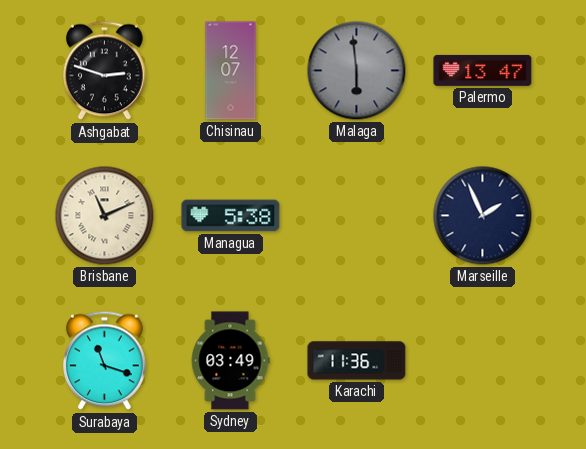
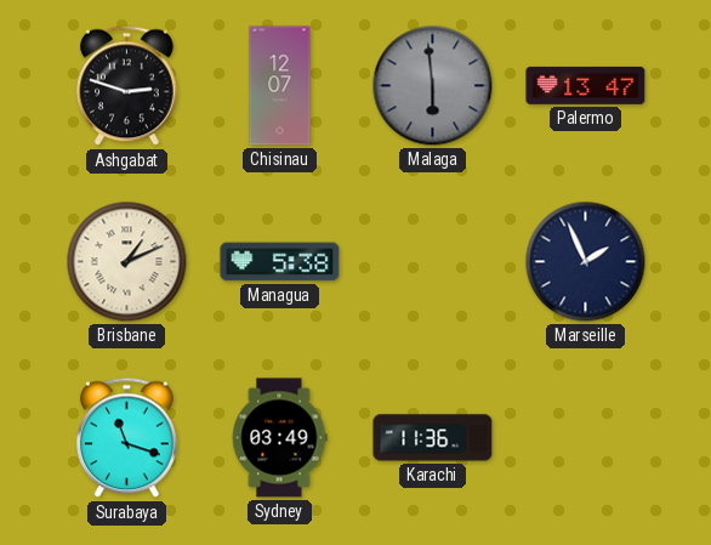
Brisbane: 11:11 -> 1:11 (127, 262)
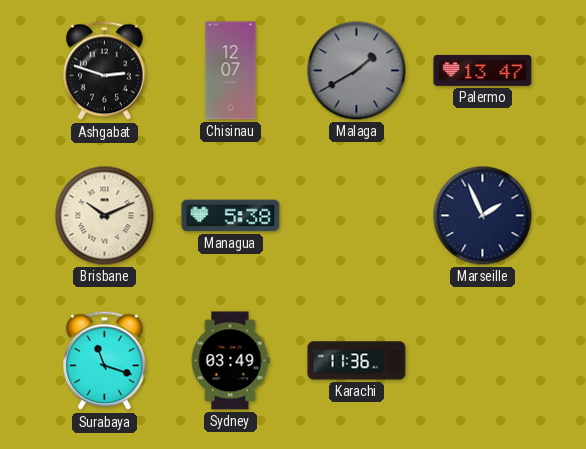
Malaga: 5:59 -> 1:40 (357, 71)
Brisbane: 1:11 -> 10:11 (105, 216)
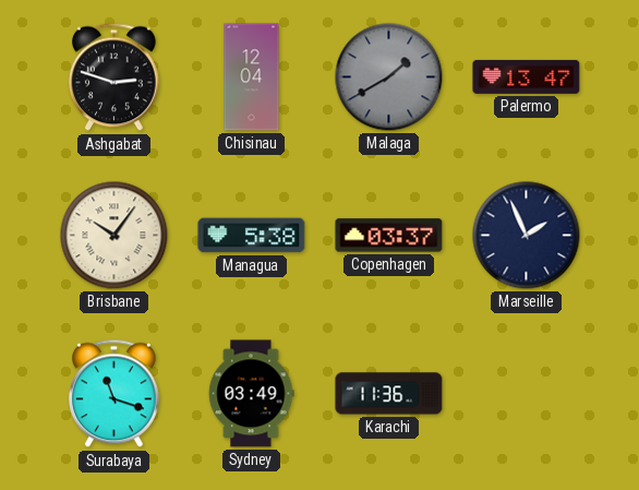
Chisinau: 12:07 -> 12:04 (252, 77)
Brisbane: 10:11 -> 10:06 (114, 236)
Copenhagen: none -> 03:37 (389, 236)
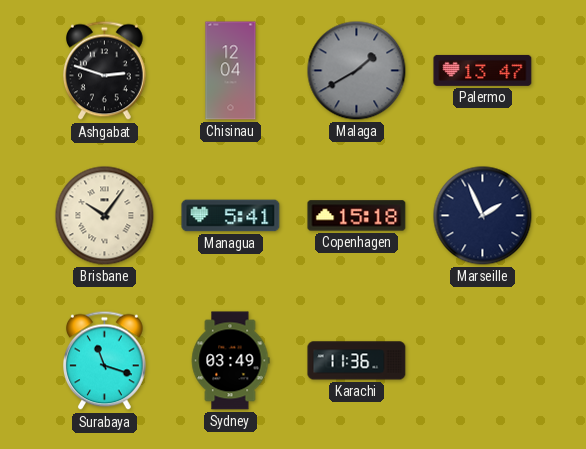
Managua: 5:38 -> 5:41 (231, 216)
Copenhagen: 03:37 -> 15:18 (357, 216)
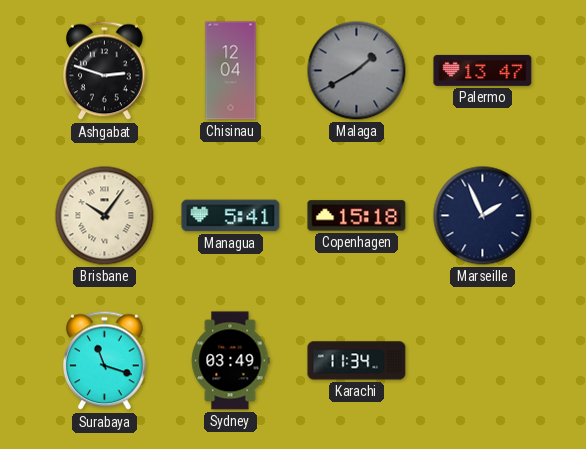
Karachi: 11:36 -> 11:34 (357, 361)
